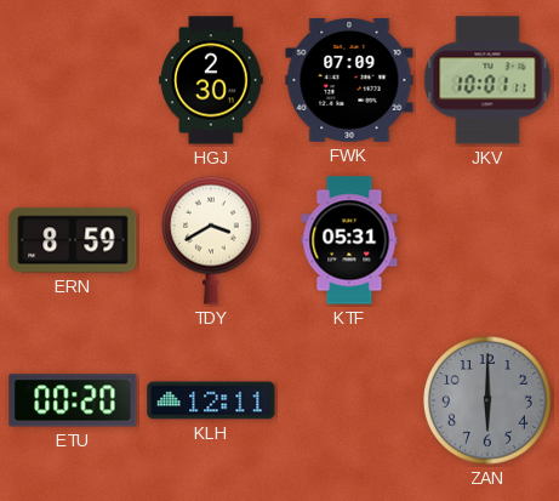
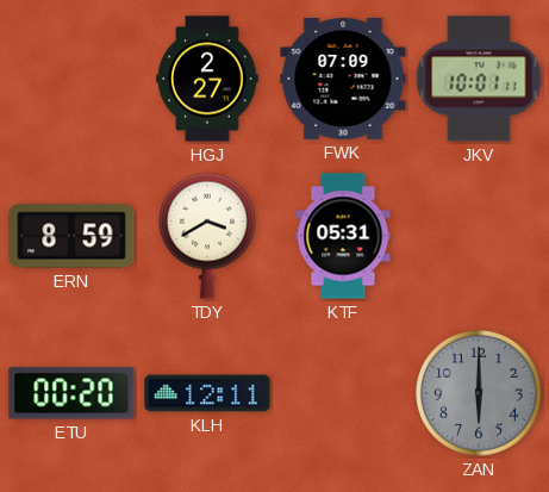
HGJ: 2:30 -> 2:27 (207, 79)
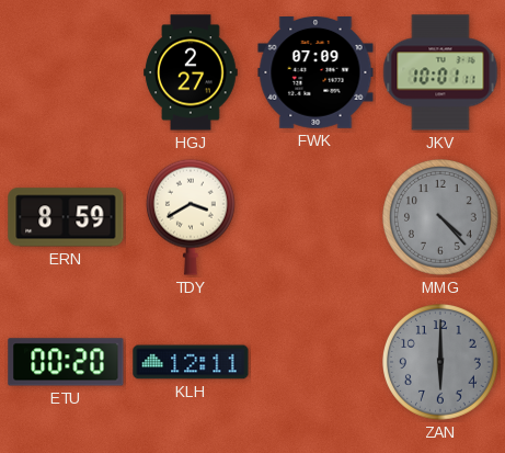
KTF: 05:31 -> none (343, 236)
MMG: none -> 4:23 (441, 218)
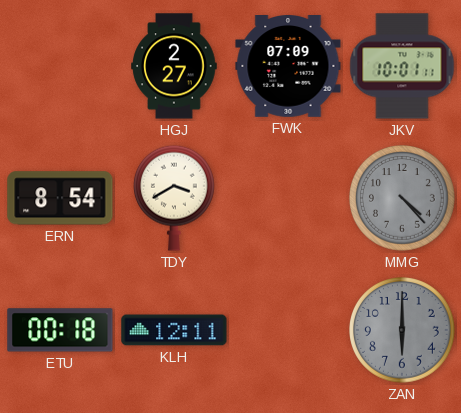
ERN: 8:59 -> 8:54 (60, 198)
ETU: 00:20 -> 00:18 (60, 330)
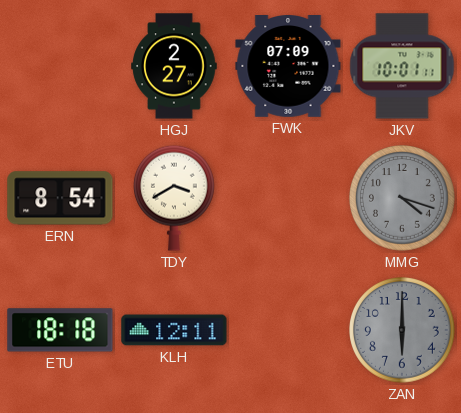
MMG: 4:23 -> 4:18 (403, 199)
ETU: 00:18 -> 18:18 (60, 330)
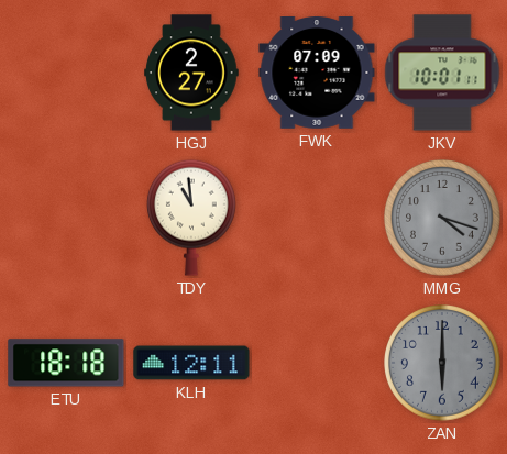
ERN: 8:54 -> none (60, 198)
TDY: 3:40 -> 10:59 (191, 218)
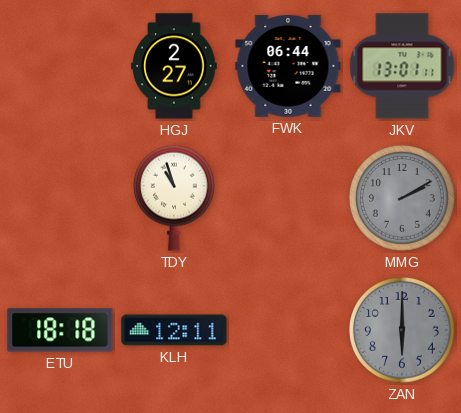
FWK: 07:09 -> 06:44 (288, 67)
JKV: 10:01 -> 13:01 (402, 66)
TDY: 10:59 -> 10:57 (174, 198)
MMG: 4:18 -> 2:10 (403, 199)
